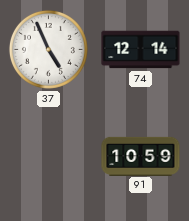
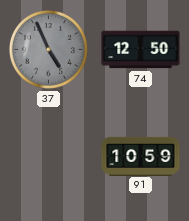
37 dial: white -> grey (48, 49)
74: 12:14 -> 12:50 (141, 50)
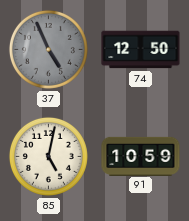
85: none -> 5:02 (48, 156)
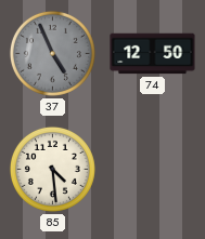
85: 5:02 -> 4:29 (52, 169)
91: 10:59 -> none (141, 156)
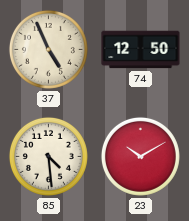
37 dial: grey -> cream (48, 49)
23: none -> 10:10 (140, 156)
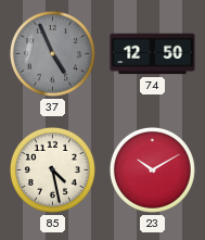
37 dial: cream -> grey (52, 53)
85: 4:29 -> 4:28 (52, 169)
